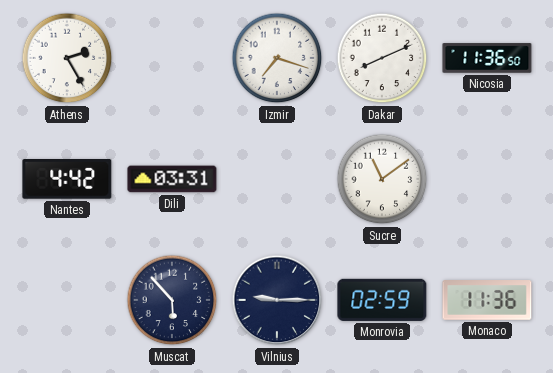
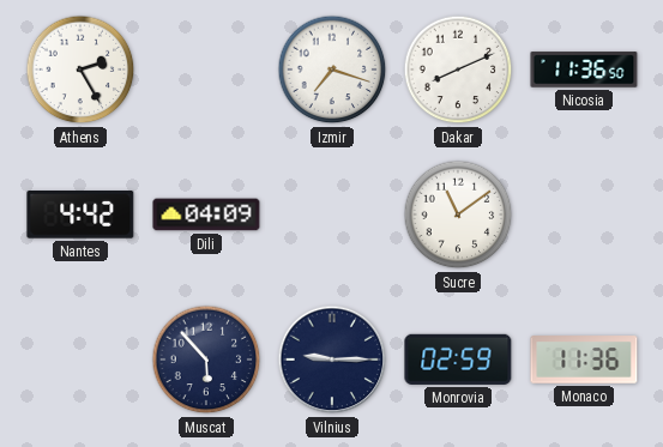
Dili: 03:31 -> 04:09 (206, 215)
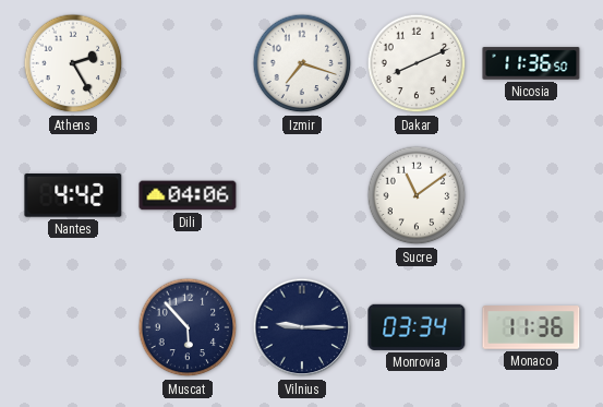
Dili: 04:09 -> 04:06 (188, 195)
Monrovia: 02:59 -> 03:34 (417, 327)
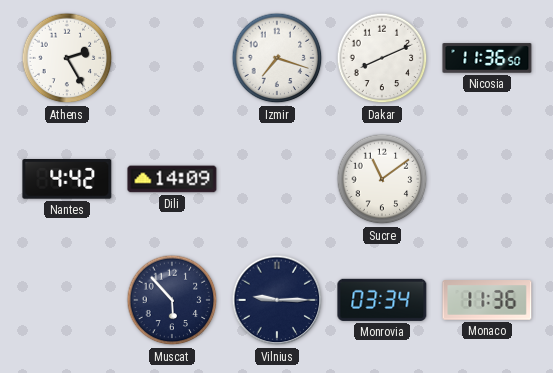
Dili: 04:06 -> 14:09 (172, 179)
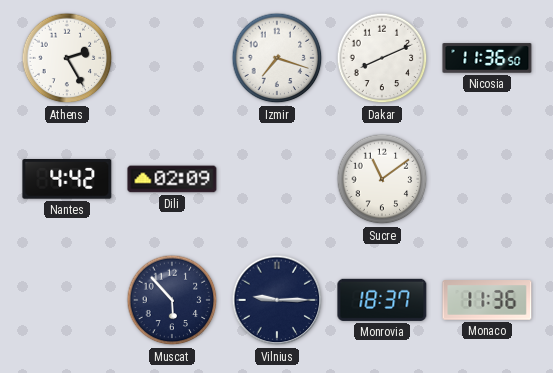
Dili: 14:09 -> 02:09 (172, 179)
Monrovia: 03:34 -> 18:37 (382, 300)
